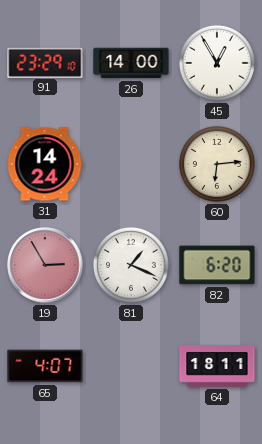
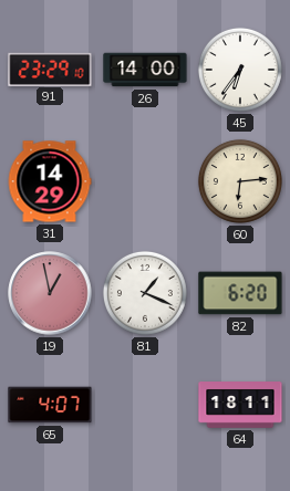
45: 12:55 -> 6:36 (240, 70)
31: 14:24 -> 14:29 (50, 181)
19: 2:55 -> 12:58 (50, 293)
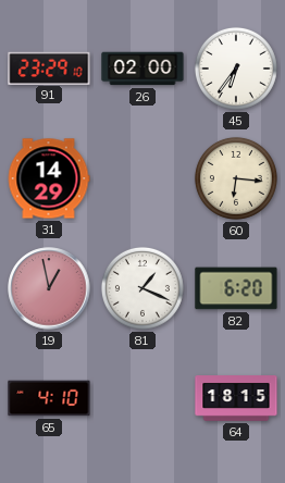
26: 14:00 -> 02:00 (142, 69)
60: 6:14 -> 6:16 (236, 178)
65: 4:07 -> 4:10 (49, 398)
64: 18:11 -> 18:15 (236, 399)
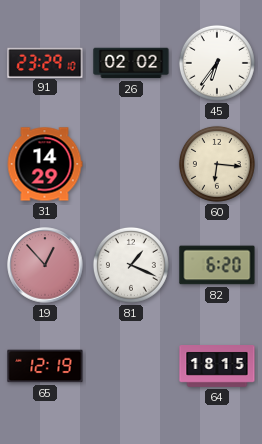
26: 02:00 -> 02:02 (131, 63)
19: 12:58 -> 12:53 (45, 265)
65: 4:10 -> 12:19 (45, 366)
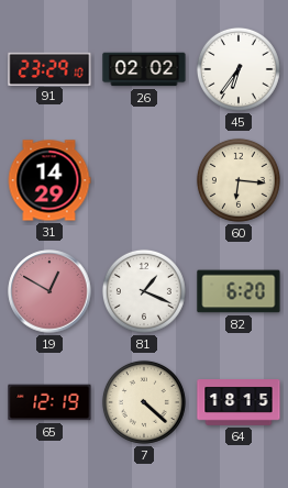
19: 12:53 -> 12:50 (49, 291)
7: none -> 4:22 (144, 402)
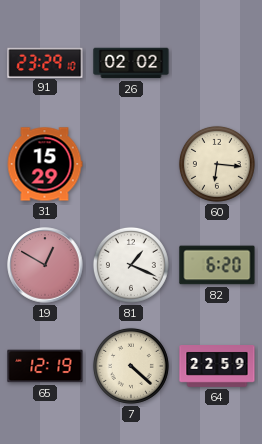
45: 6:36 -> none (239, 69)
31: 14:29 -> 15:29 (45, 164)
64: 18:15 -> 22:59 (217, 367)
